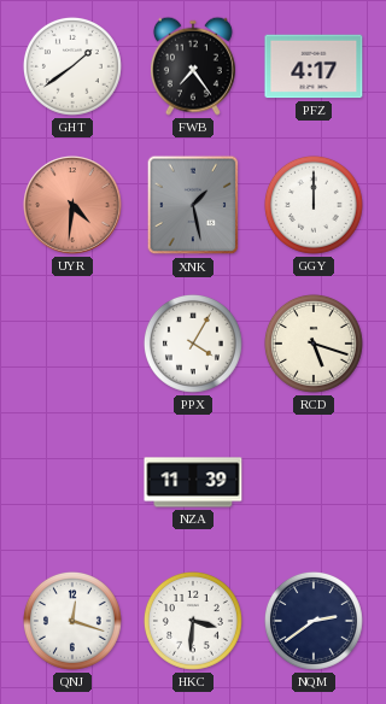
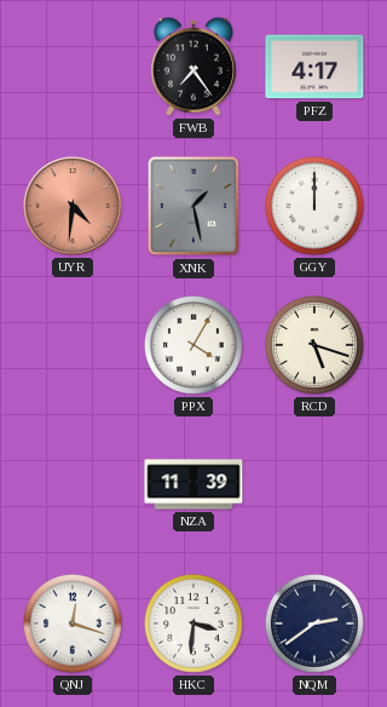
GHT: 1:39 -> none (72, 66)
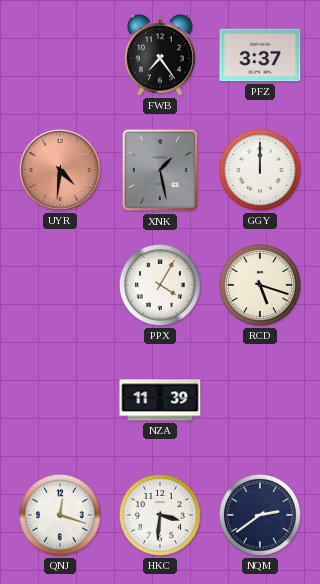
PFZ: 4:17 -> 3:37 (260, 55)
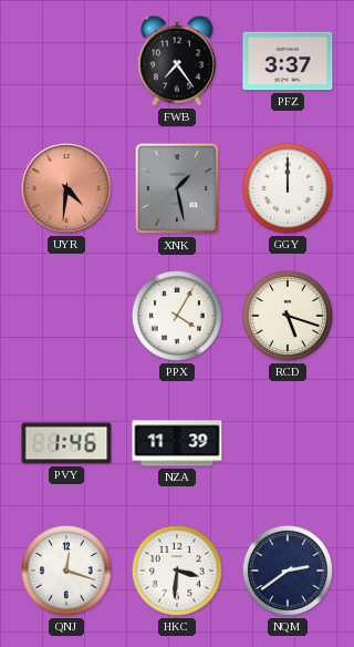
PVY: none -> 1:46 (66, 443)
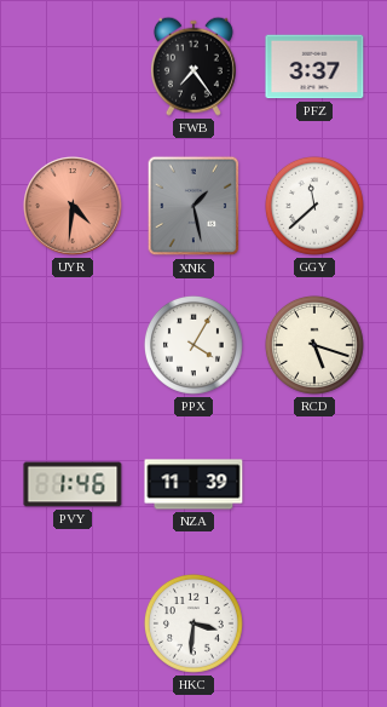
GGY: 12:00 -> 11:38 (314, 206)
QNJ: 12:18 -> none (66, 571)
NQM: 2:39 -> none (288, 571)
